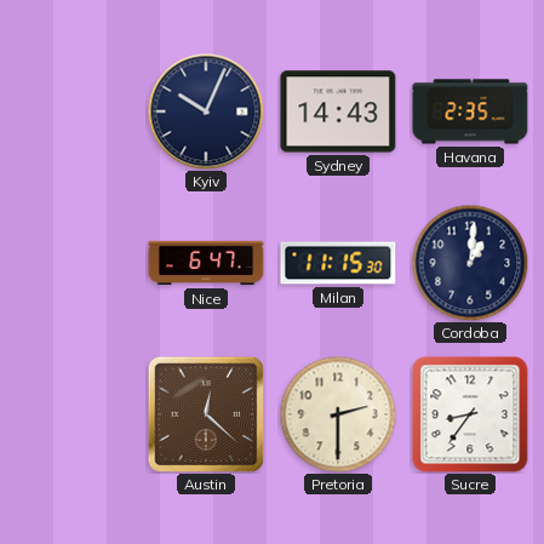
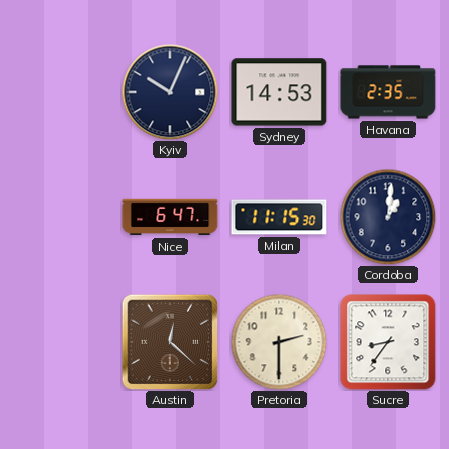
Sydney: 14:43 -> 14:53 (279, 92)
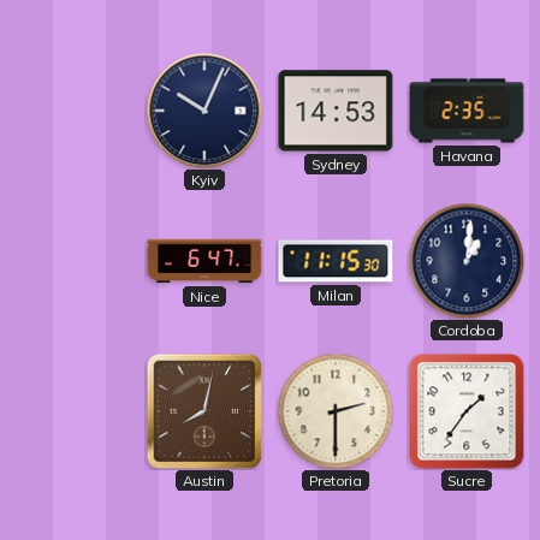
Austin: 12:22 -> 8:02 (204, 411)
Sucre: 8:36 -> 1:36 (467, 411)
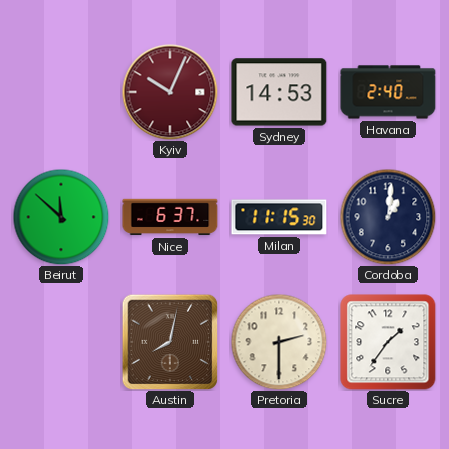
Kyiv dial: navy -> burgundy (170, 92)
Havana: 2:35 -> 2:40 (388, 92)
Beirut: none -> 11:52 (61, 217)
Nice: 6:47 -> 6:37 (170, 217)
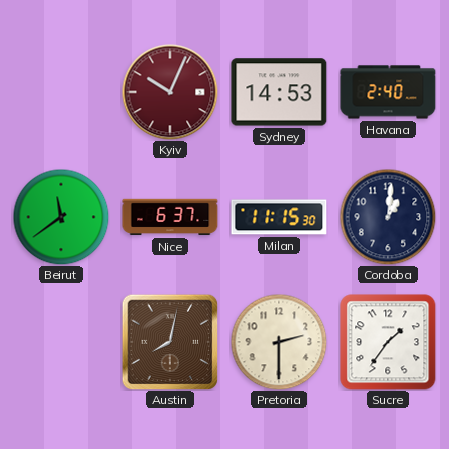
Beirut: 11:52 -> 11:39 (61, 217)
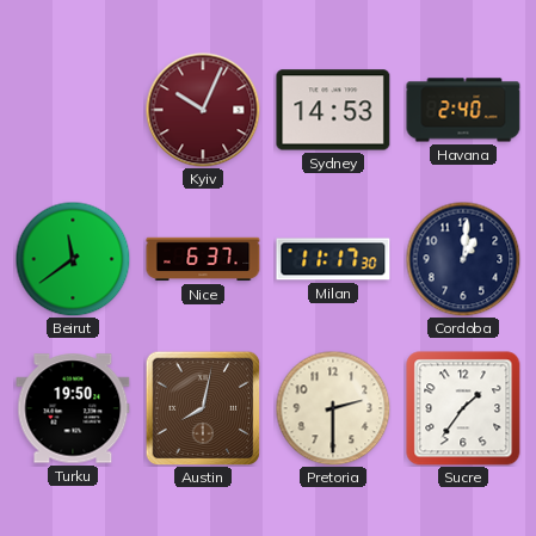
Milan: 11:15 -> 11:17 (333, 259)
Turku: none -> 19:50 (73, 408)
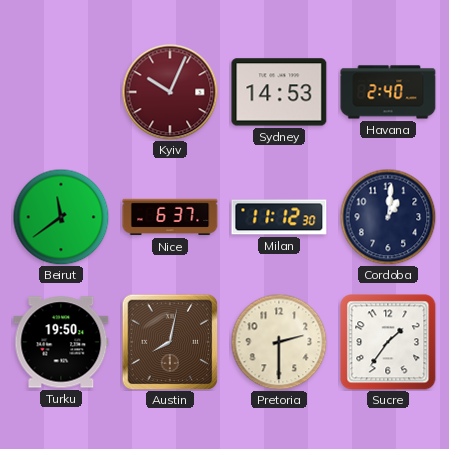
Milan: 11:17 -> 11:12 (279, 217)
